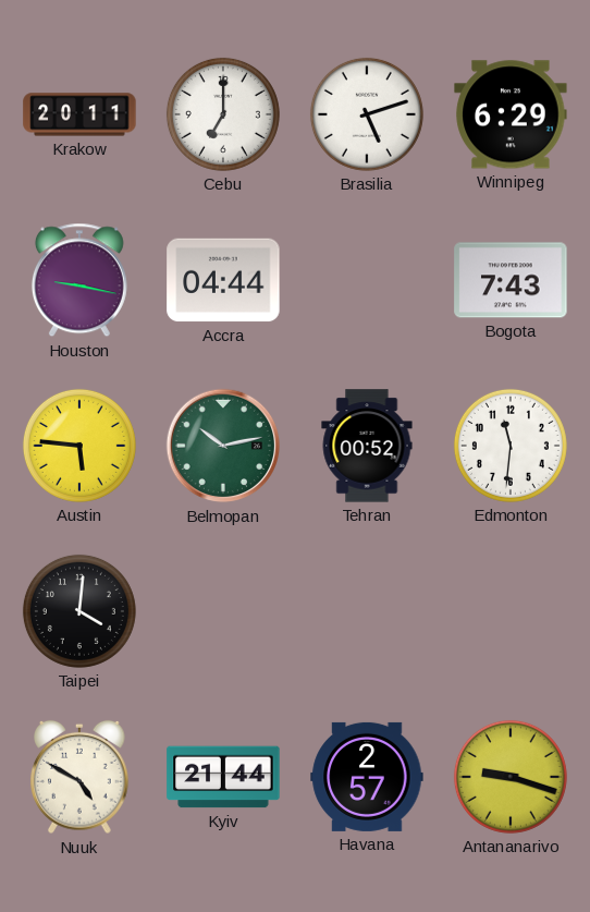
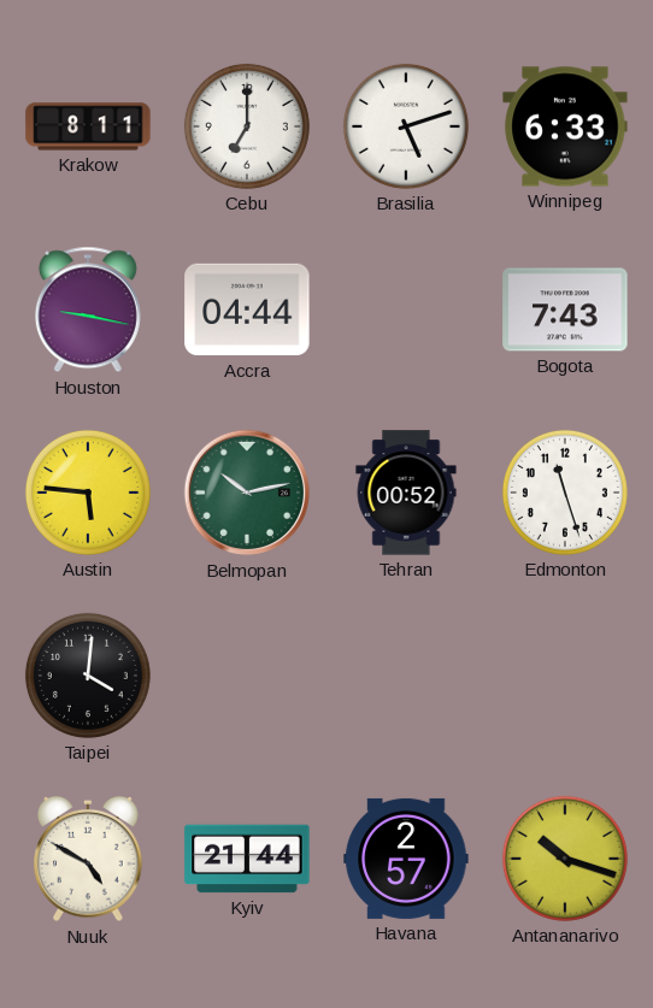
Krakow: 20:11 -> 8:11 (88, 126)
Winnipeg: 6:29 -> 6:33 (565, 126)
Edmonton: 11:31 -> 11:27 (565, 493)
Antananarivo: 9:18 -> 10:18 (565, 859)
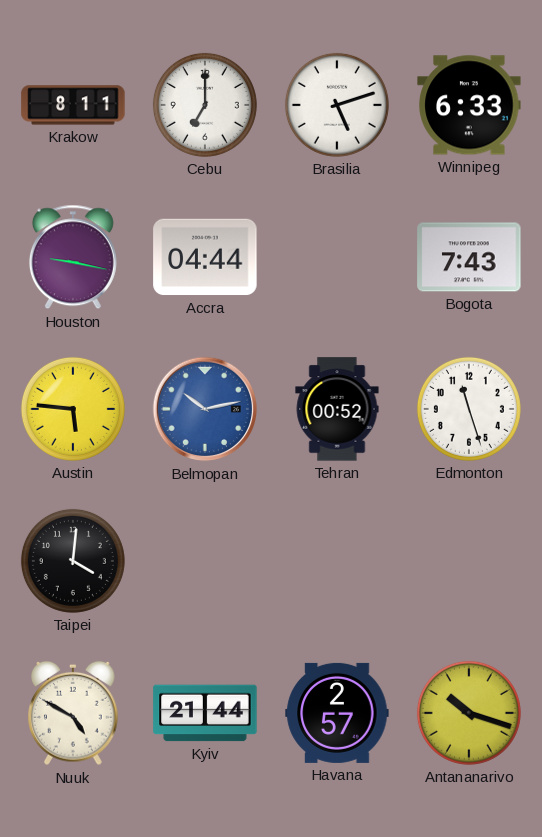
Belmopan dial: green -> blue (205, 409)
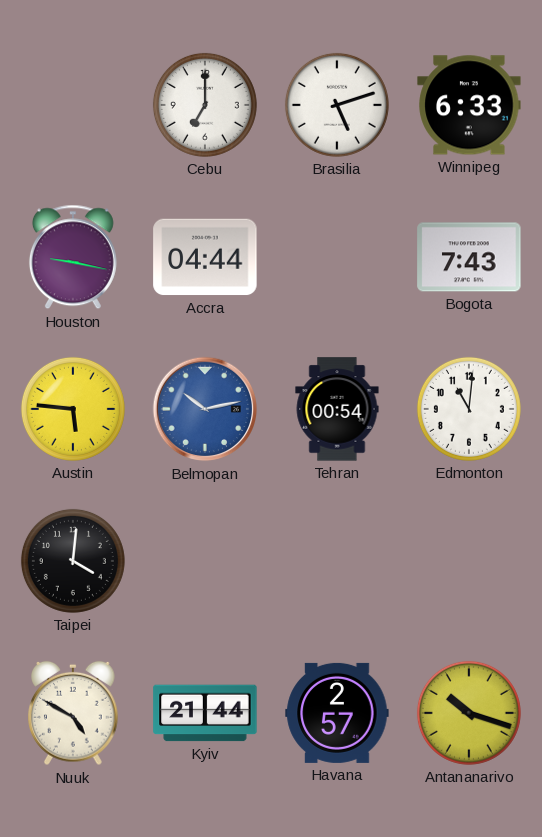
Krakow: 8:11 -> none (73, 105)
Tehran: 00:52 -> 00:54 (337, 409)
Edmonton: 11:27 -> 11:01 (469, 409)
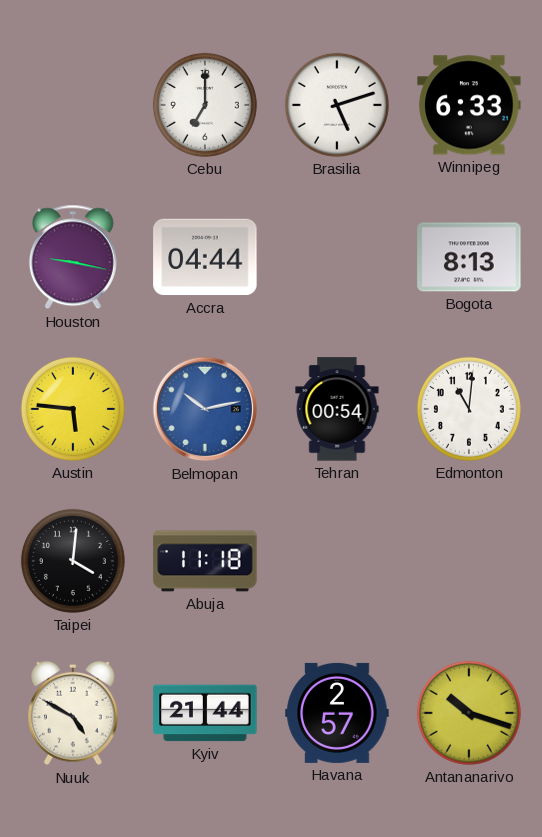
Bogota: 7:43 -> 8:13 (469, 257)
Abuja: none -> 11:18 (205, 561)
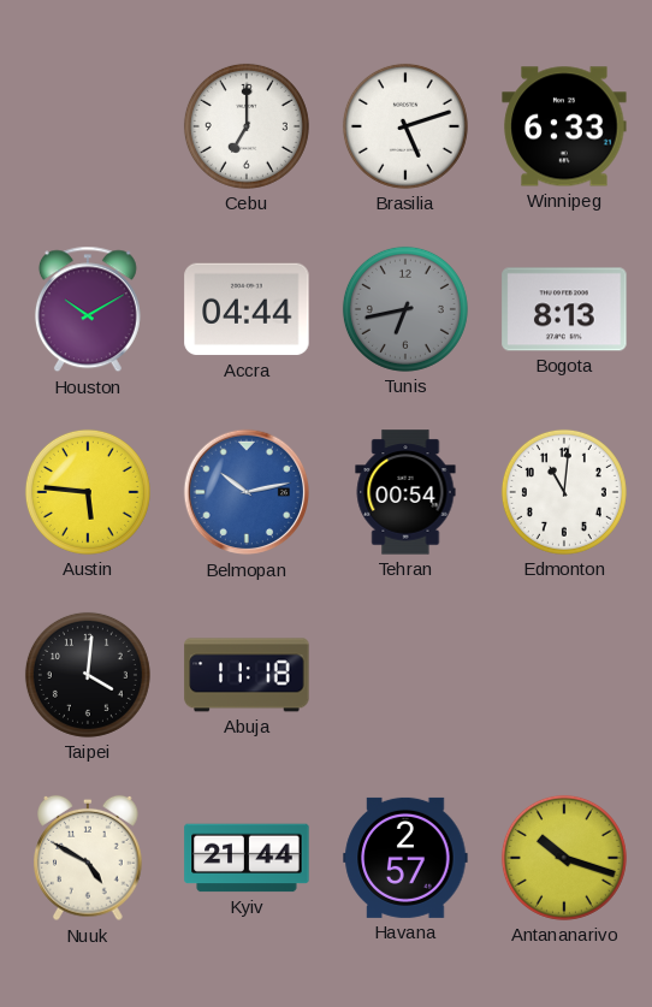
Houston: 9:17 -> 10:10 (88, 309)
Tunis: none -> 6:43 (405, 309)
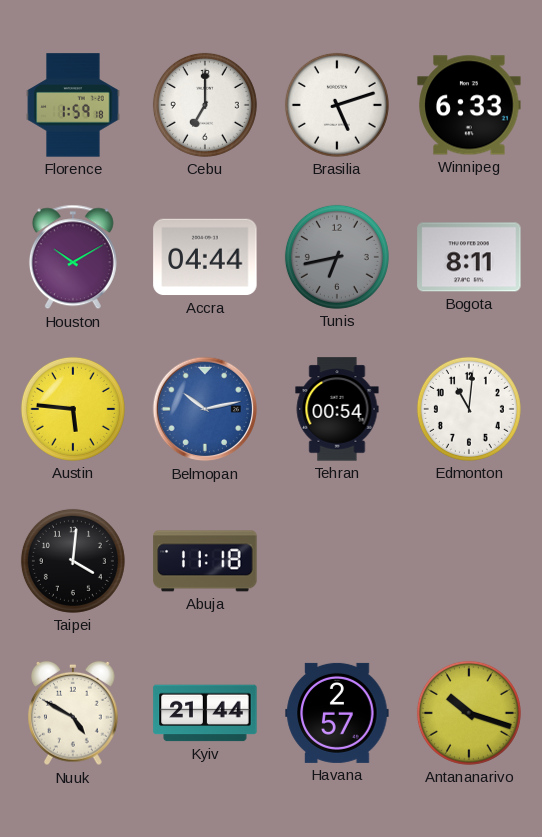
Florence: none -> 1:59 (73, 105)
Bogota: 8:13 -> 8:11 (469, 257)
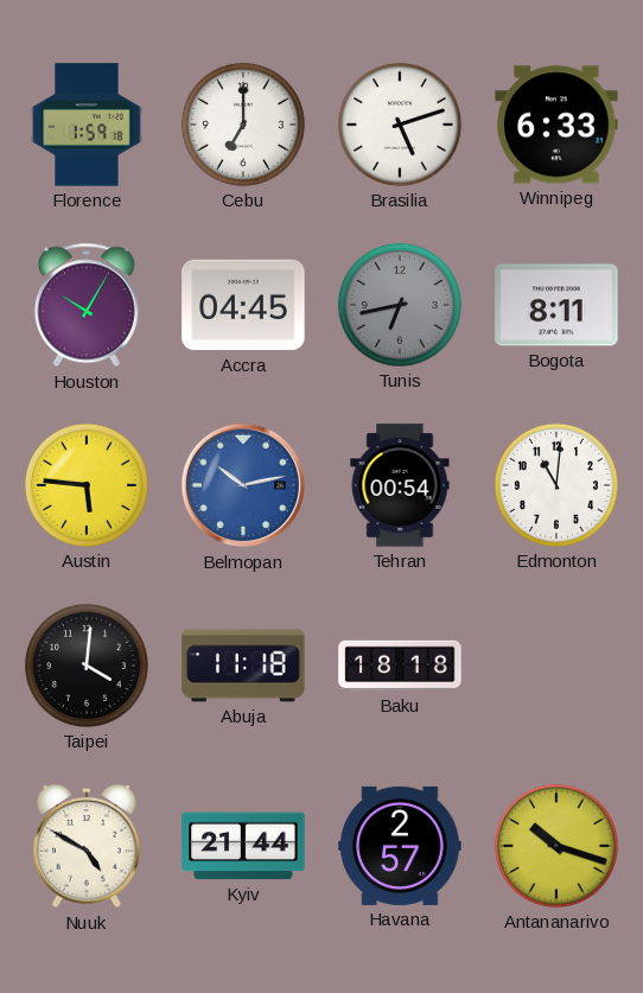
Houston: 10:10 -> 10:05 (87, 305)
Accra: 04:44 -> 04:45 (243, 305)
Baku: none -> 18:18 (400, 666)
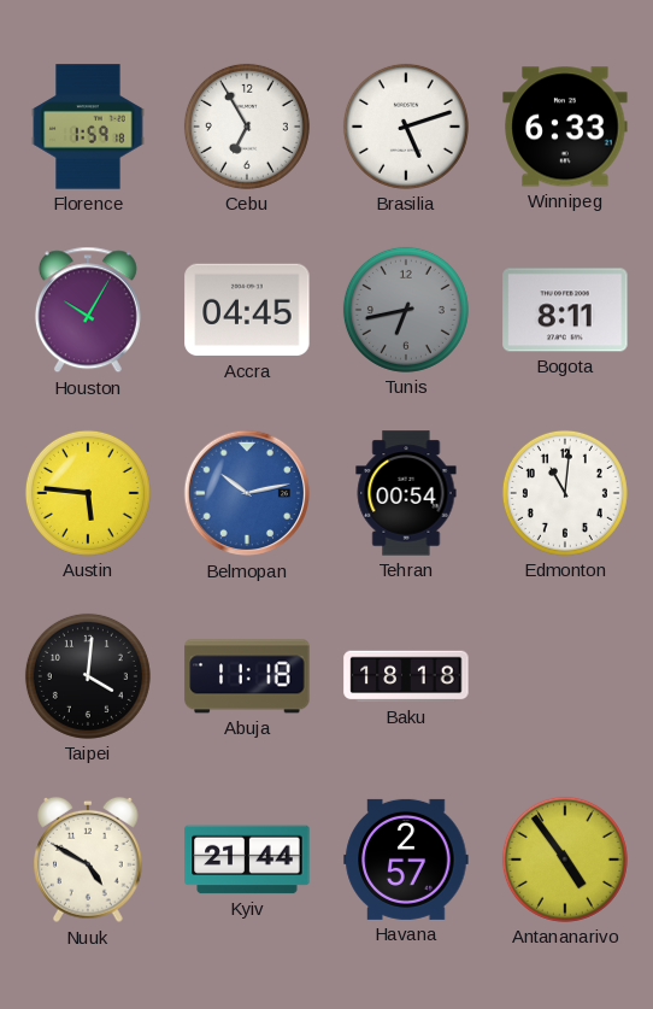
Cebu: 7:00 -> 6:55 (247, 127)
Antananarivo: 10:18 -> 4:54 (565, 860)
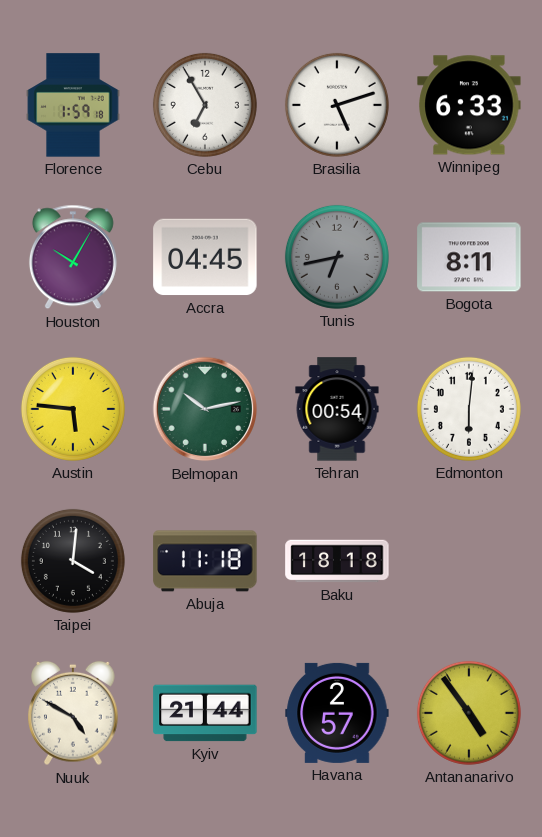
Belmopan dial: blue -> green (205, 409)
Edmonton: 11:01 -> 6:01 (469, 409)
